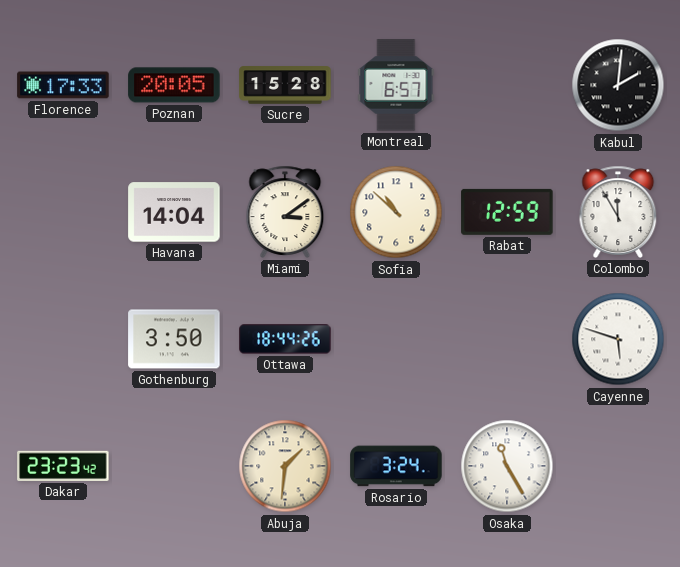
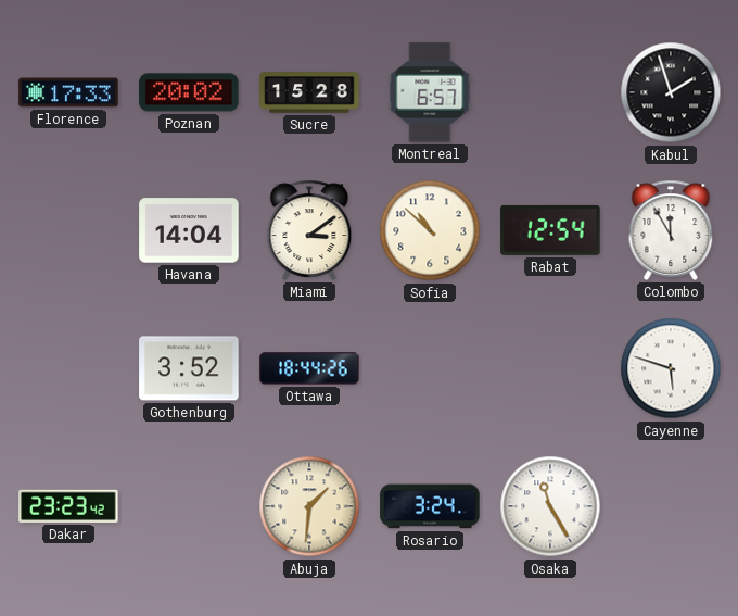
Poznan: 20:05 -> 20:02 (189, 92)
Kabul: 2:01 -> 1:57 (671, 92)
Rabat: 12:59 -> 12:54 (550, 230)
Gothenburg: 3:50 -> 3:52 (189, 368)
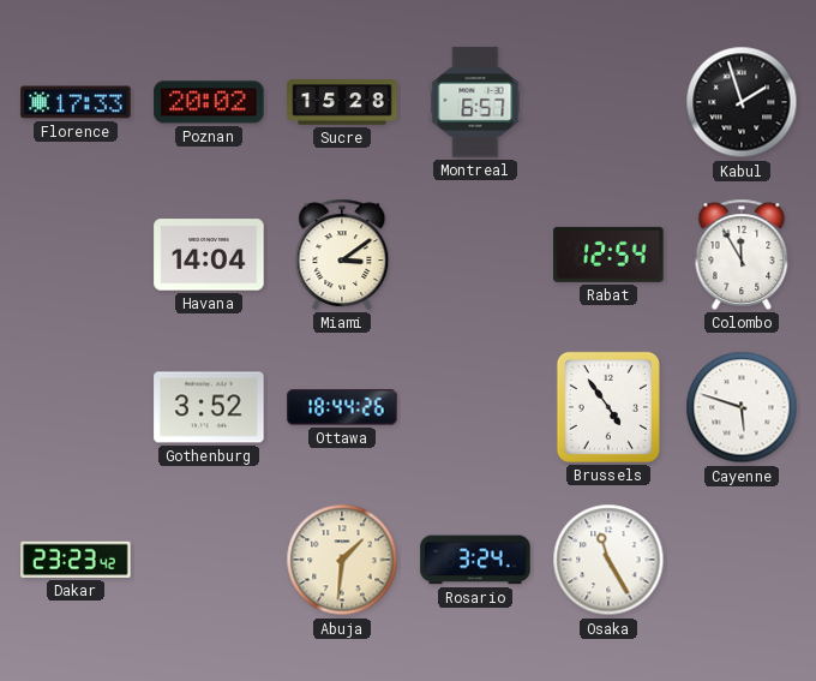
Sofia: 10:52 -> none (430, 230)
Brussels: none -> 4:54 (608, 407)
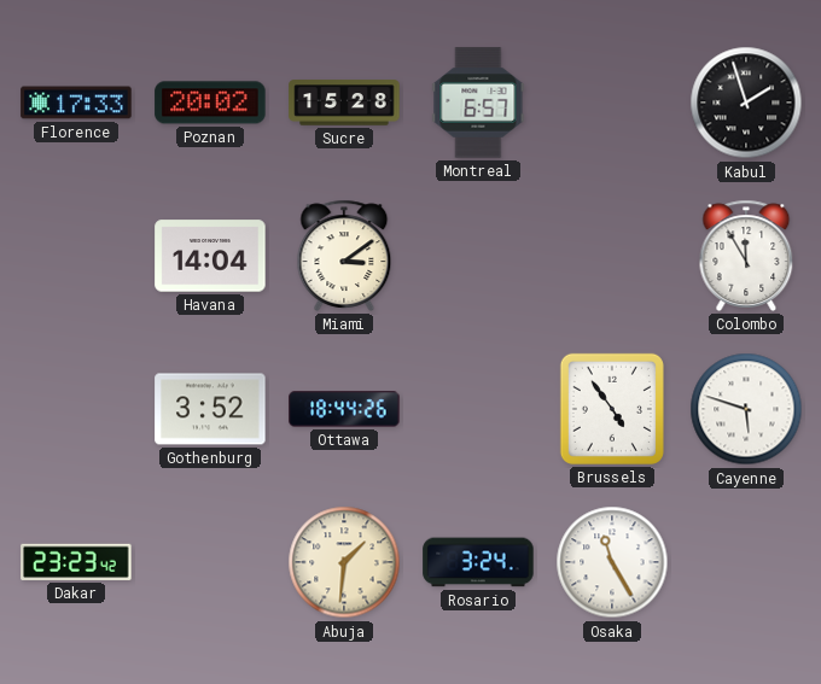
Rabat: 12:54 -> none (608, 255)
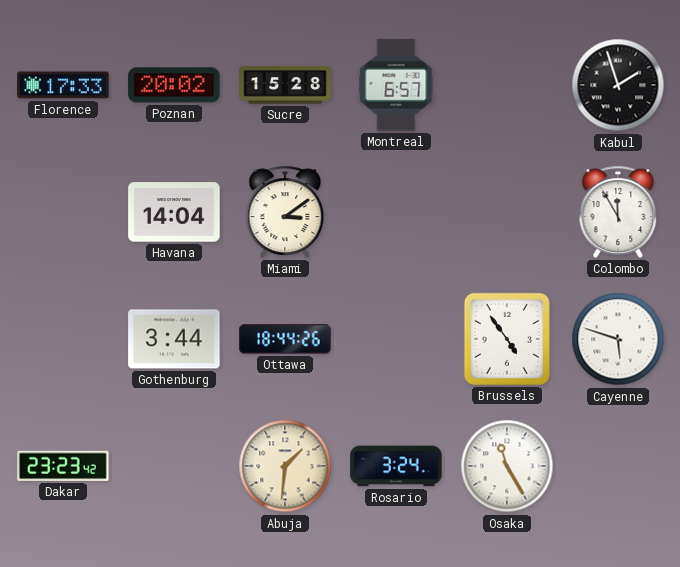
Gothenburg: 3:52 -> 3:44 (174, 339)
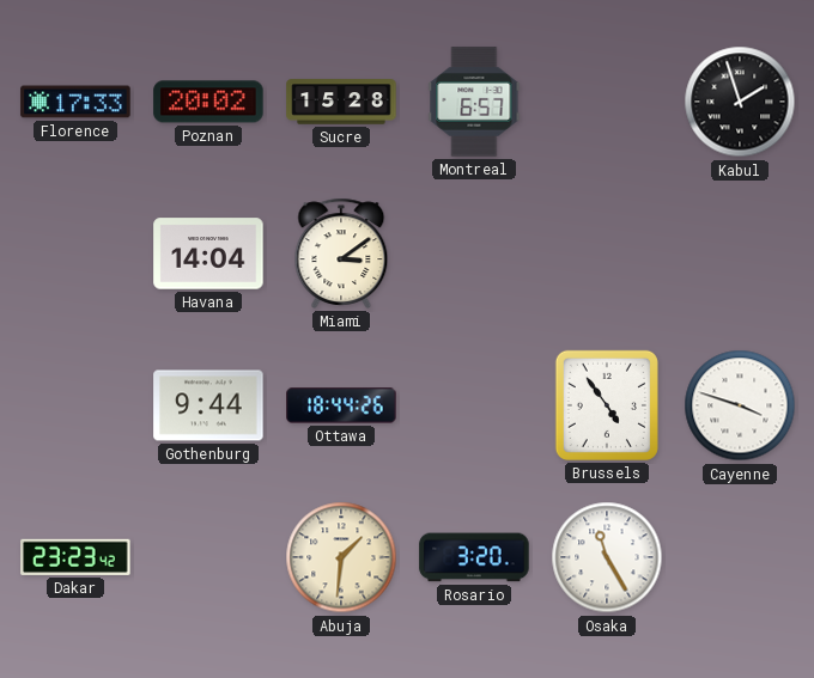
Colombo: 11:55 -> none (618, 212)
Gothenburg: 3:44 -> 9:44 (208, 405)
Cayenne: 5:48 -> 3:48 (740, 405)
Rosario: 3:24 -> 3:20 (474, 557)
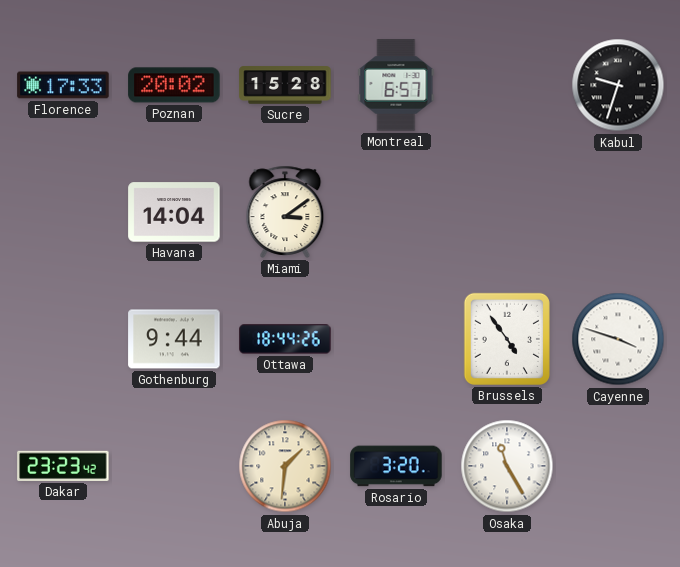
Kabul: 1:57 -> 9:33 (618, 85)
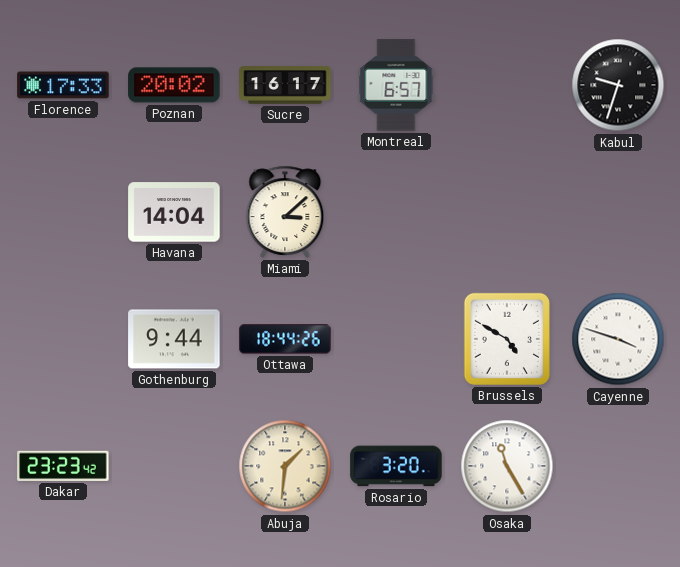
Sucre: 15:28 -> 16:17 (285, 85)
Miami: 3:09 -> 3:08 (285, 212)
Brussels: 4:54 -> 4:50 (507, 339)
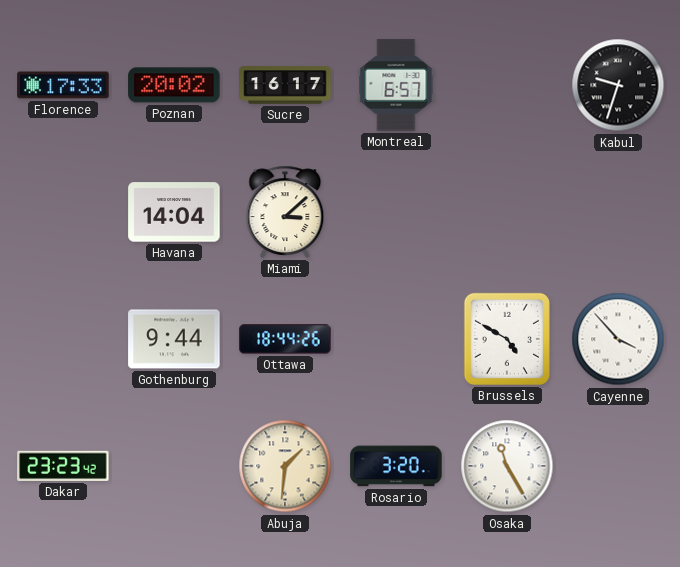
Cayenne: 3:48 -> 3:53 (618, 339)
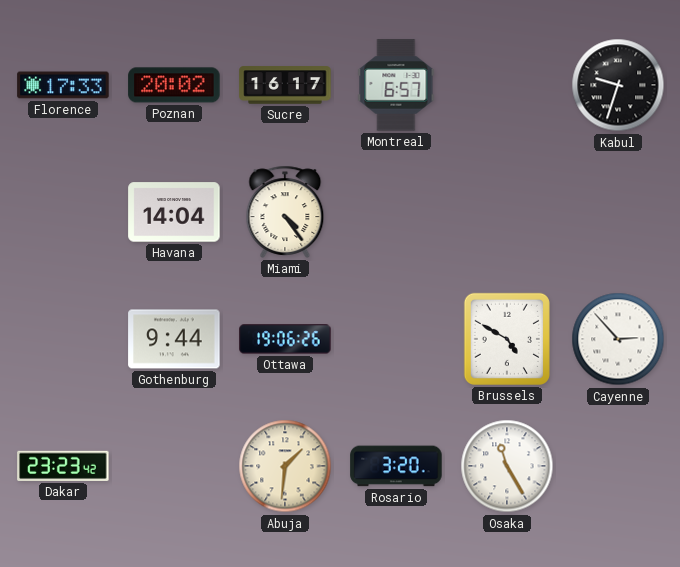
Miami: 3:08 -> 4:24 (285, 212)
Ottawa: 18:44 -> 19:06 (285, 339)
Cayenne: 3:53 -> 2:53 (618, 339)
